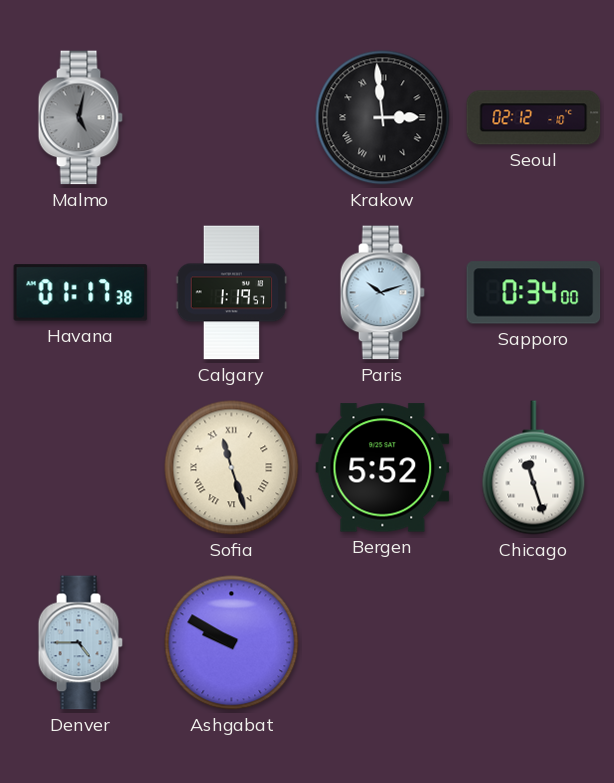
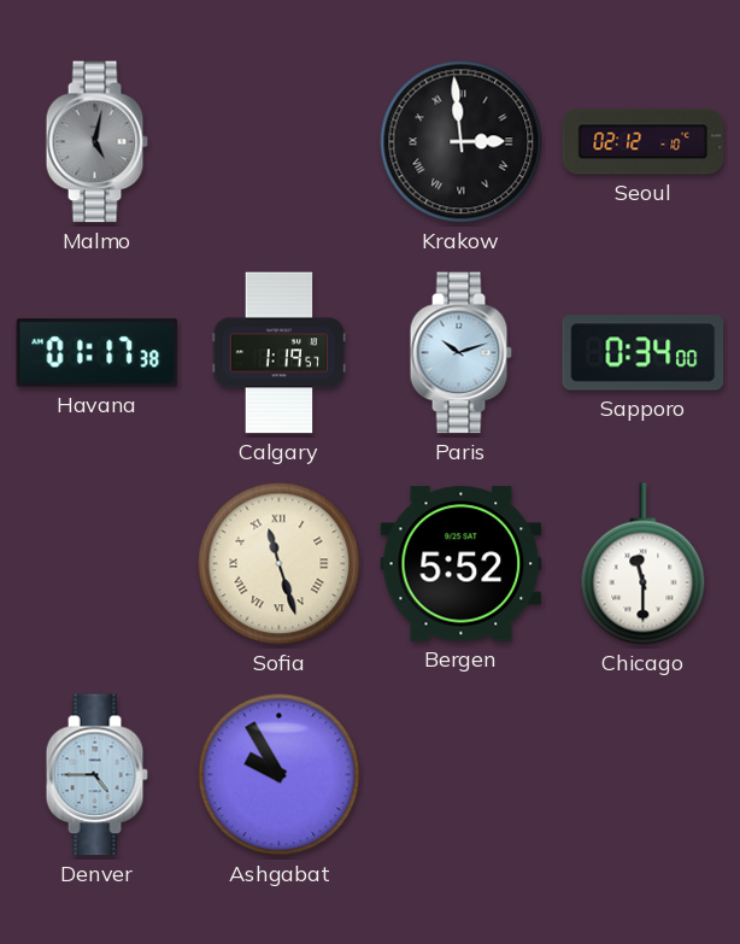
Chicago: 11:27 -> 11:30 (644, 564)
Ashgabat: 9:50 -> 9:55 (280, 775)
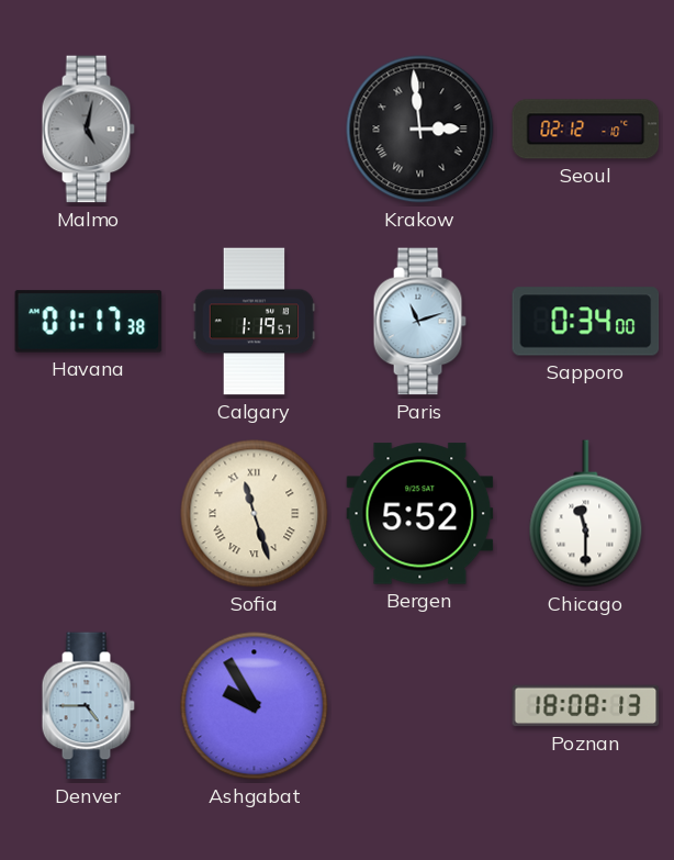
Paris: 10:12 -> 11:12 (419, 322)
Poznan: none -> 18:08 (586, 706)
